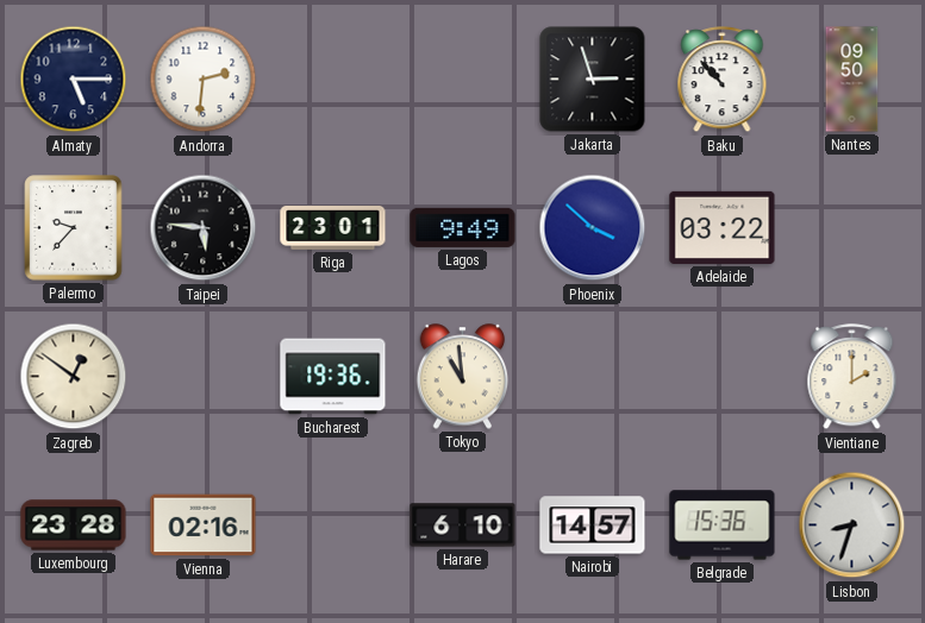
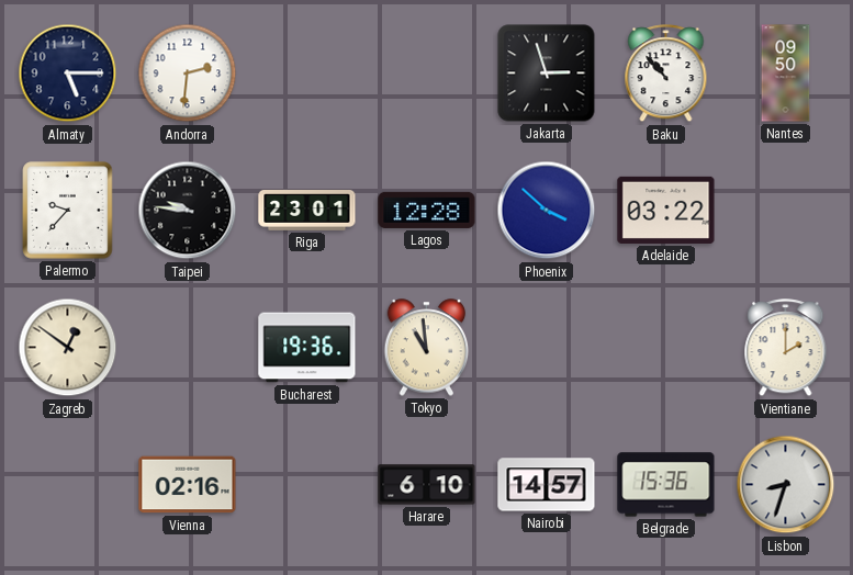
Taipei: 5:46 -> 9:46 (188, 211)
Lagos: 9:49 -> 12:28 (427, 210)
Luxembourg: 23:28 -> none (74, 526)
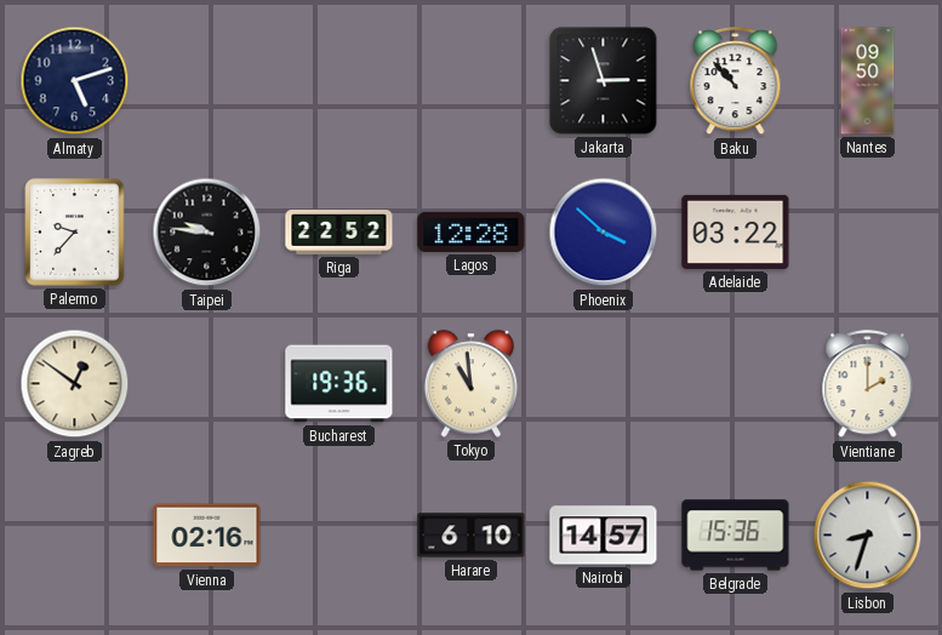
Almaty: 5:15 -> 5:12 (75, 81)
Andorra: 2:31 -> none (188, 74)
Riga: 23:01 -> 22:52 (339, 233)
